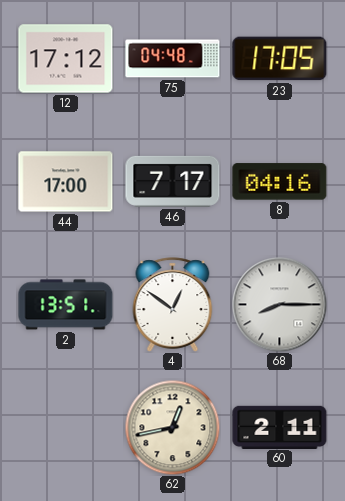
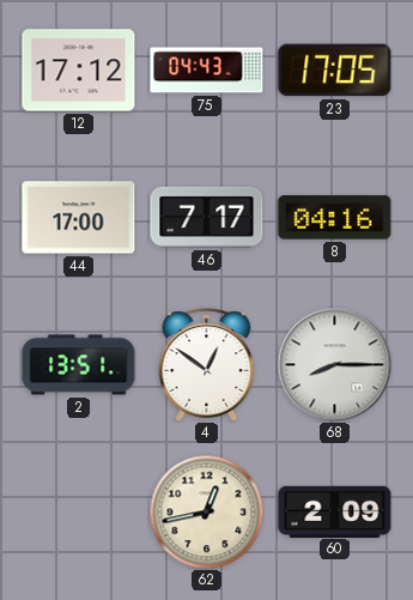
75: 04:48 -> 04:43 (207, 71)
60: 2:11 -> 2:09 (335, 511)
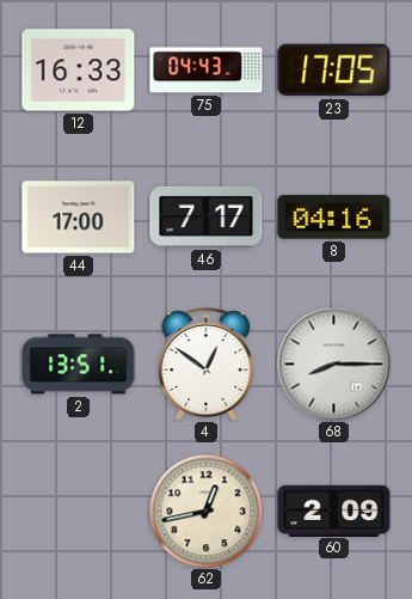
12: 17:12 -> 16:33 (79, 71)
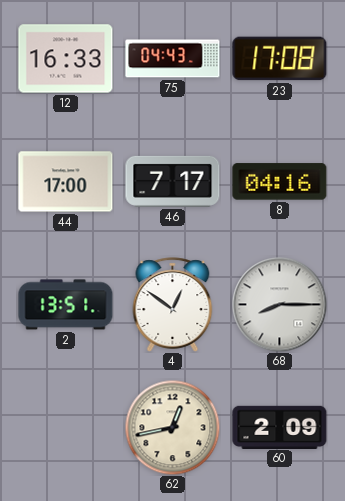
23: 17:05 -> 17:08 (280, 59)
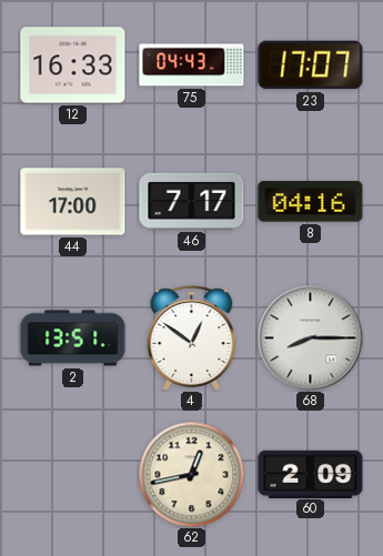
23: 17:08 -> 17:07 (311, 65)
